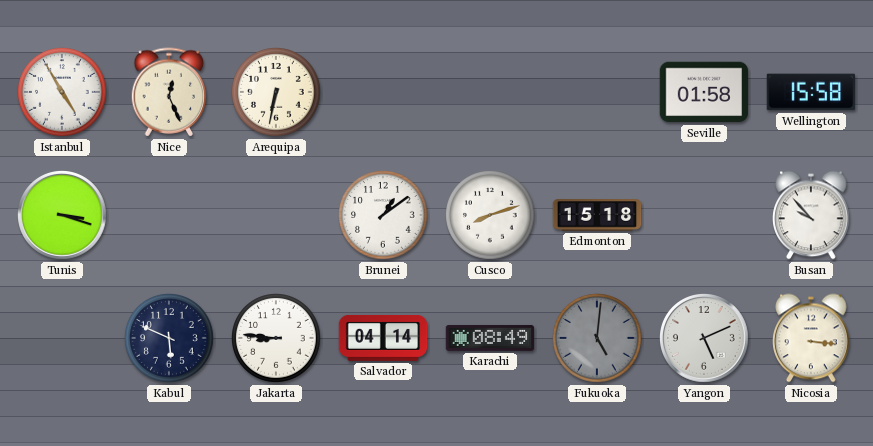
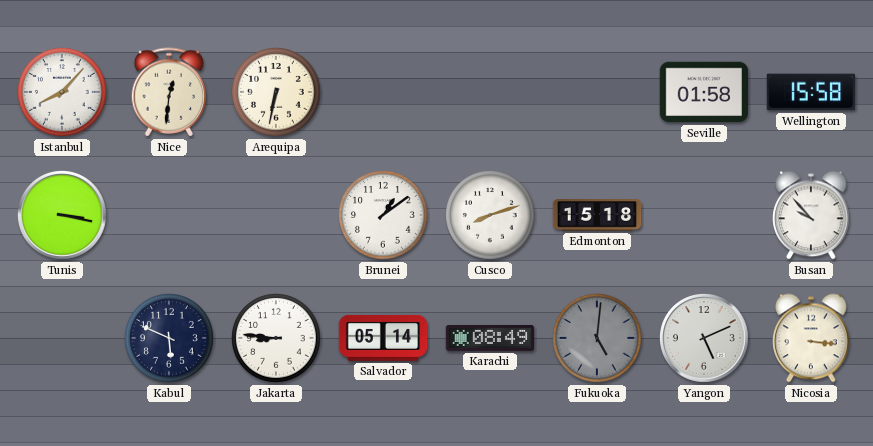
Istanbul: 4:55 -> 8:07 (63, 93)
Nice: 12:26 -> 12:31 (169, 92)
Tunis: 3:18 -> 3:17 (62, 215)
Salvador: 04:14 -> 05:14 (383, 338)
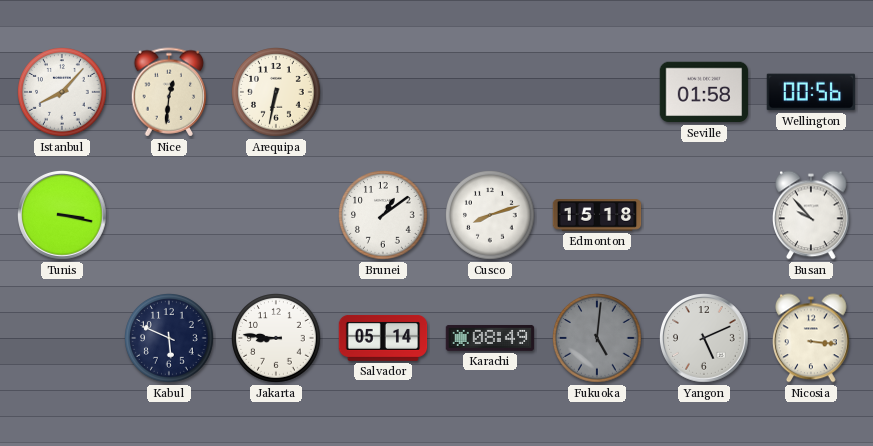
Wellington: 15:58 -> 00:56 (811, 92)
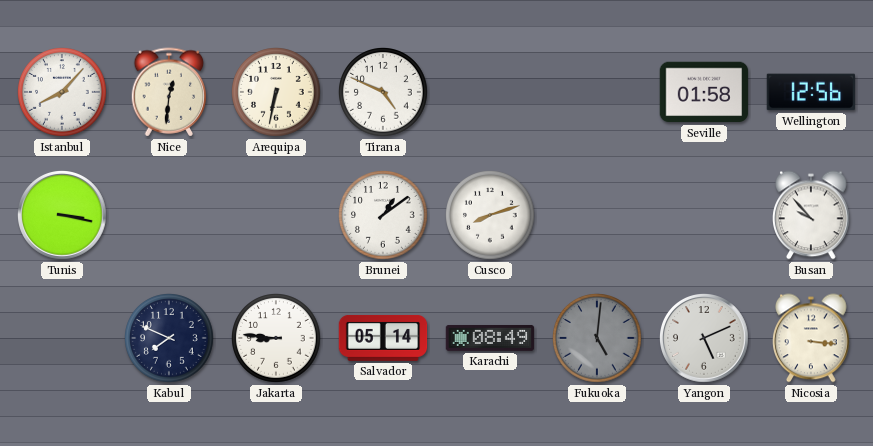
Tirana: none -> 4:49 (384, 93)
Wellington: 00:56 -> 12:56 (811, 92)
Edmonton: 15:18 -> none (597, 215)
Kabul: 5:49 -> 7:49 (170, 339)
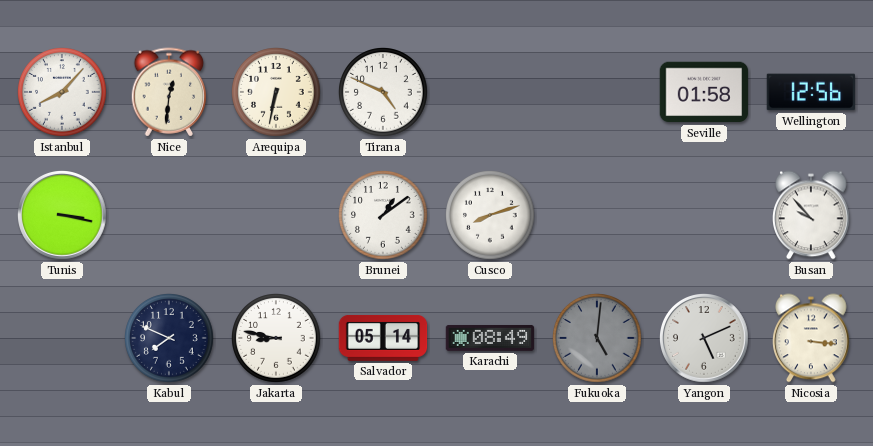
Jakarta: 8:46 -> 8:47 (277, 339)
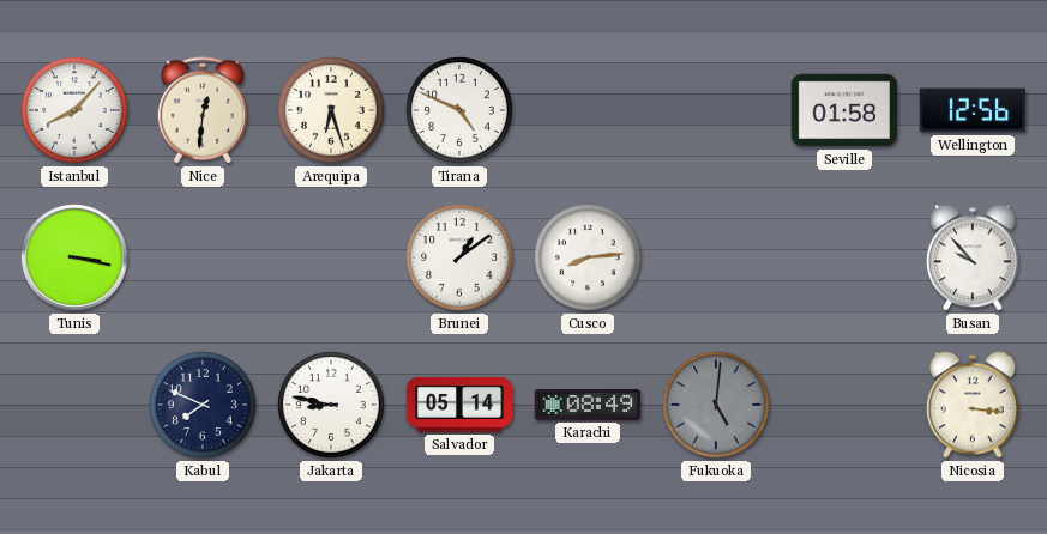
Arequipa: 6:32 -> 6:27 (332, 111)
Cusco: 8:12 -> 8:14 (589, 259)
Yangon: 5:11 -> none (704, 338)
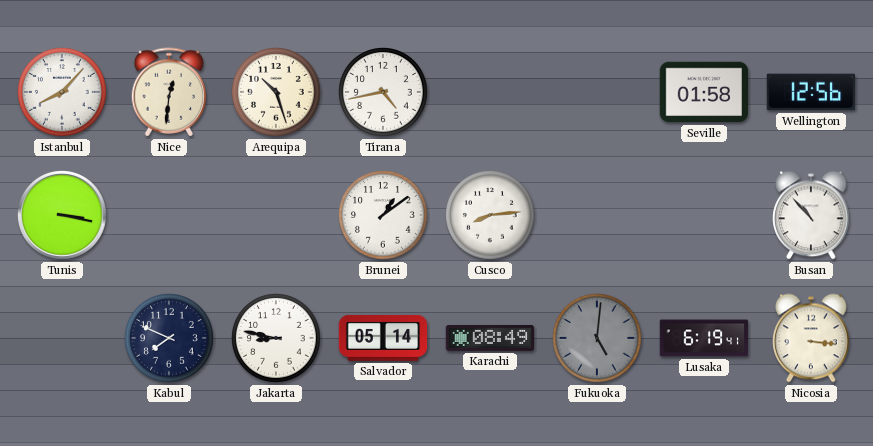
Arequipa: 6:27 -> 10:27 (277, 93)
Tirana: 4:49 -> 4:43 (384, 93)
Busan: 9:53 -> 10:53 (811, 215)
Lusaka: none -> 6:19 (704, 338)
